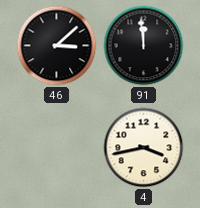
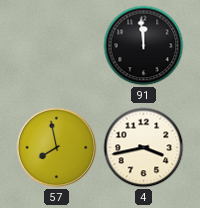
46: 3:08 -> none (57, 46)
57: none -> 7:58 (57, 148)
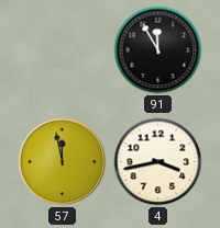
91: 11:59 -> 11:55 (158, 50)
57: 7:58 -> 11:58 (63, 162)
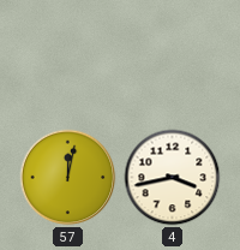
91: 11:55 -> none (158, 50)
57: 11:58 -> 12:02 (68, 178)
